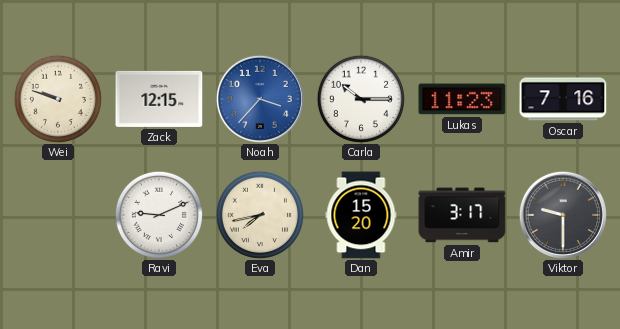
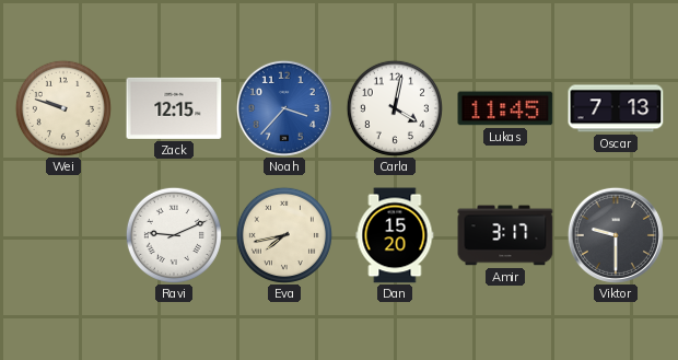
Carla: 10:15 -> 4:02 (395, 108)
Lukas: 11:23 -> 11:45 (505, 108)
Oscar: 7:16 -> 7:13 (616, 108)
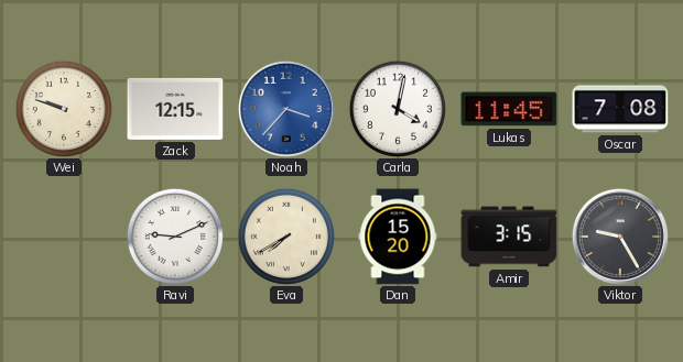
Oscar: 7:13 -> 7:08 (620, 109)
Eva: 7:43 -> 7:40 (286, 237)
Amir: 3:17 -> 3:15 (509, 237)
Viktor: 9:30 -> 9:25 (620, 237)
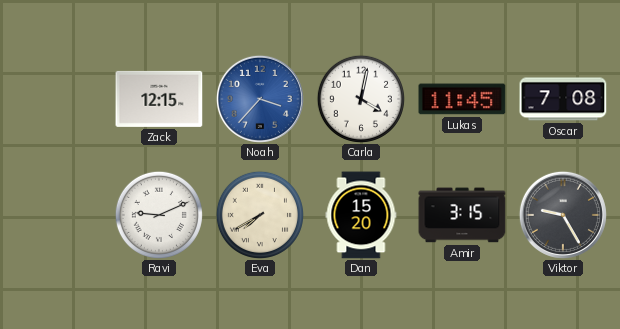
Wei: 9:48 -> none (64, 109)
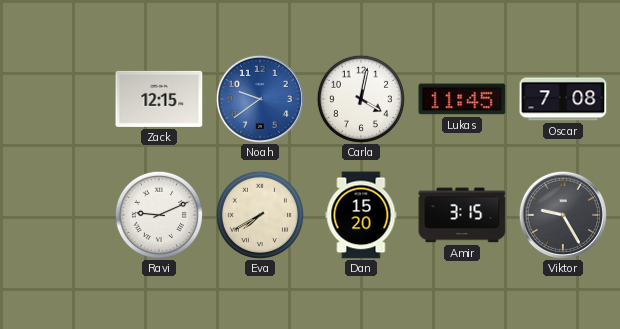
Noah: 3:37 -> 9:39 (260, 99)
